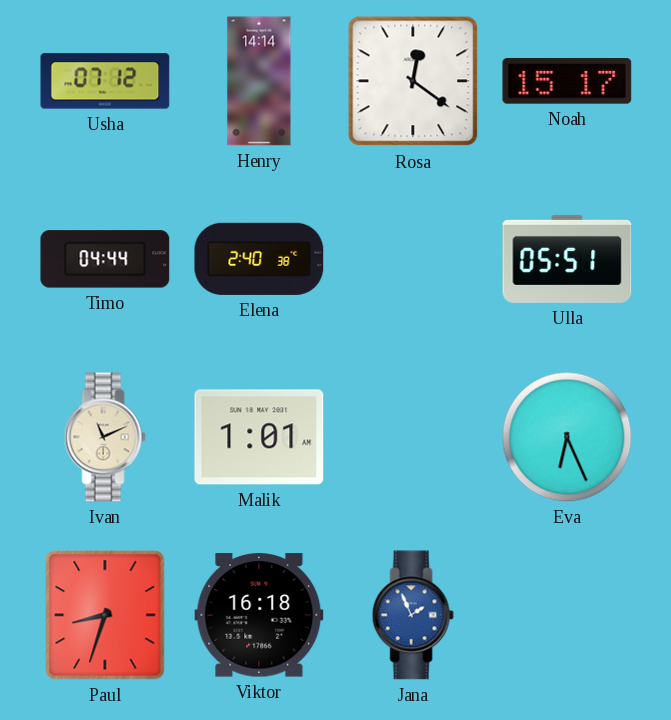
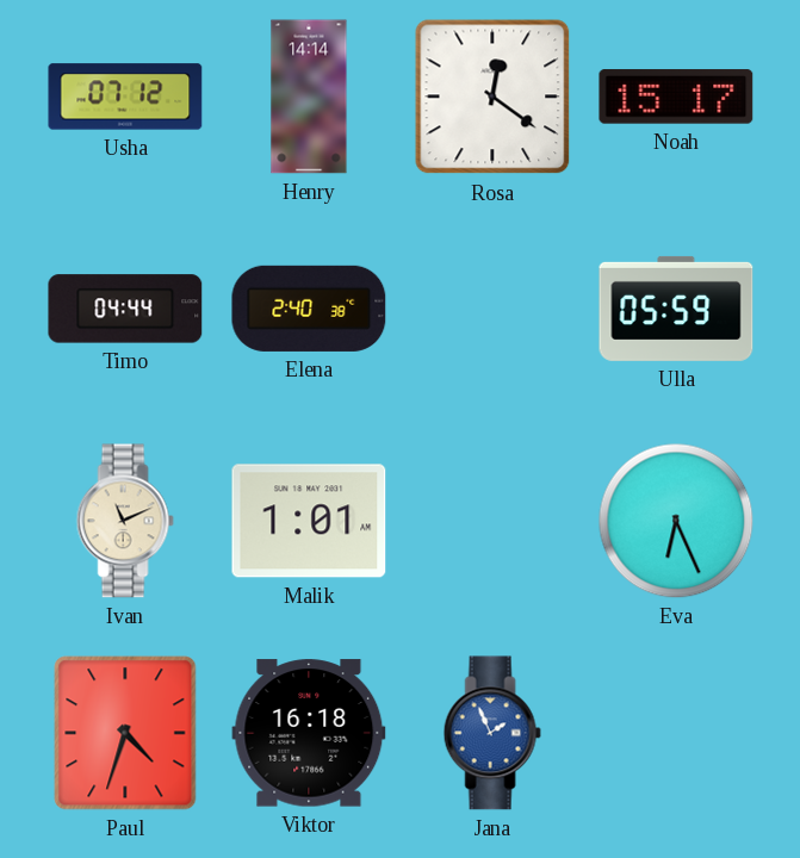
Ulla: 05:51 -> 05:59 (676, 309)
Paul: 8:33 -> 4:33 (125, 733)
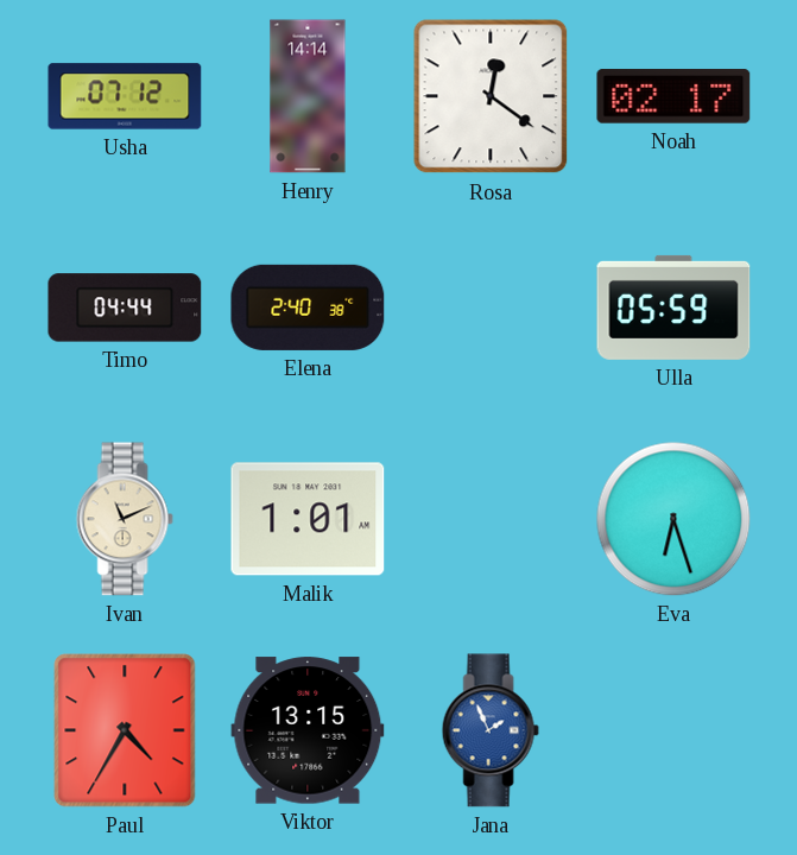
Noah: 15:17 -> 02:17 (673, 96)
Eva: 6:26 -> 6:27 (673, 519)
Paul: 4:33 -> 4:35 (125, 730)
Viktor: 16:18 -> 13:15 (308, 730)
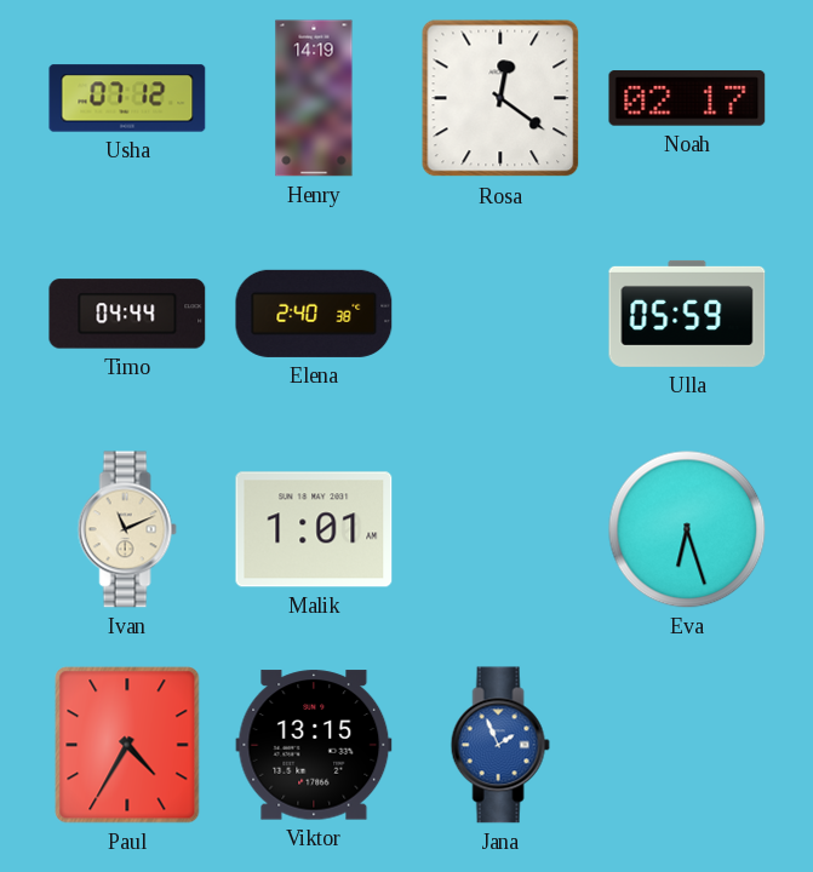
Henry: 14:14 -> 14:19 (314, 98)
